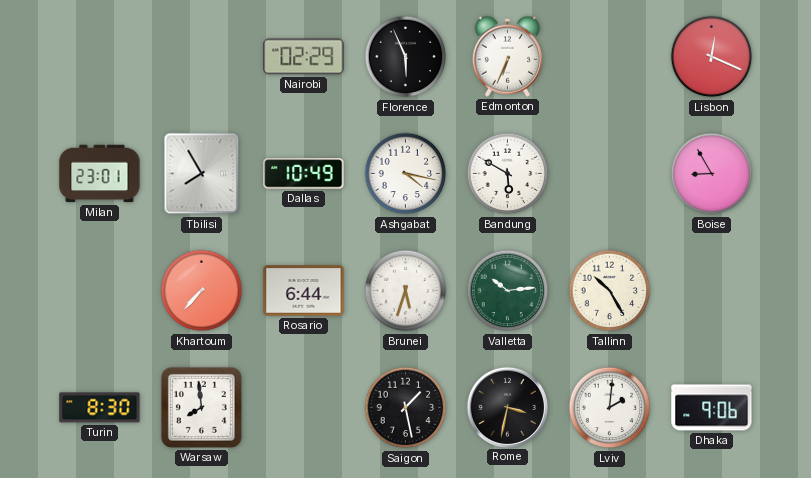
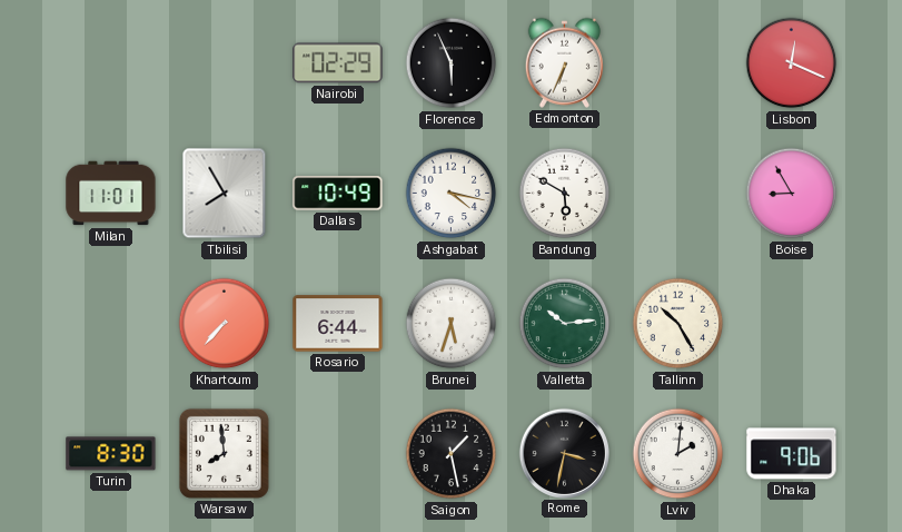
Milan: 23:01 -> 11:01 (111, 194)
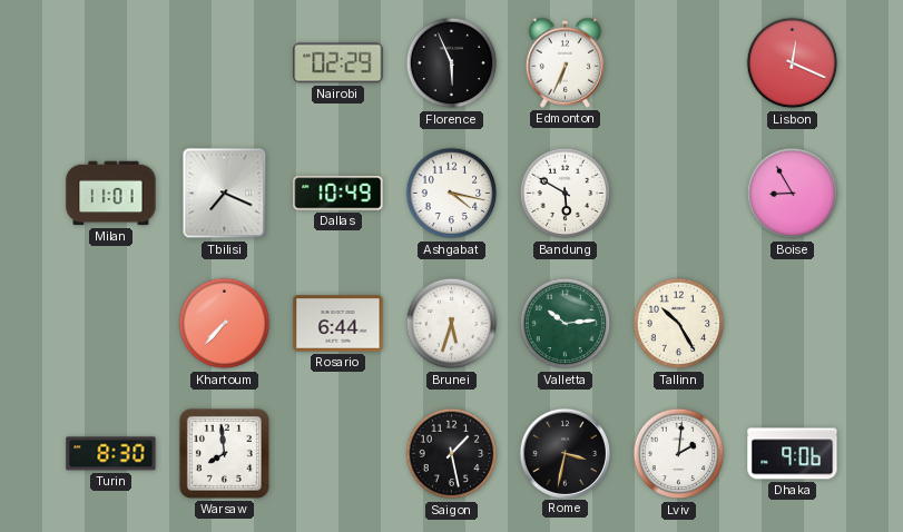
Tbilisi: 7:55 -> 7:19 (225, 194)
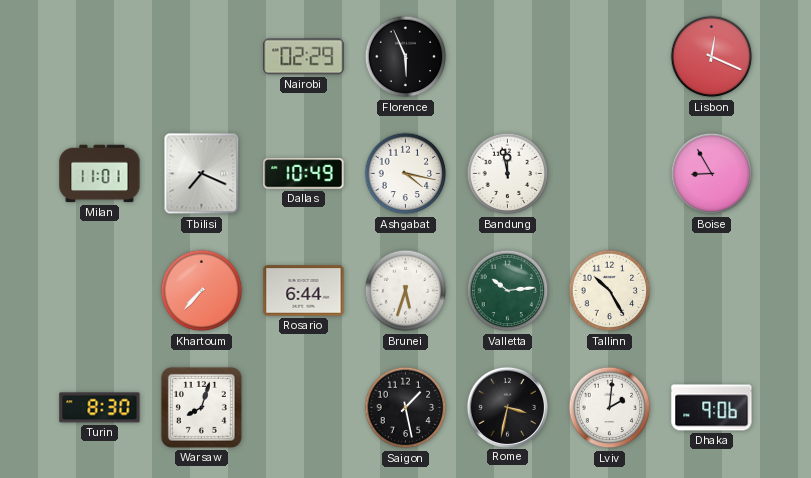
Edmonton: 6:34 -> none (565, 62)
Bandung: 5:50 -> 11:58 (508, 174)
Warsaw: 7:59 -> 8:03 (201, 407)
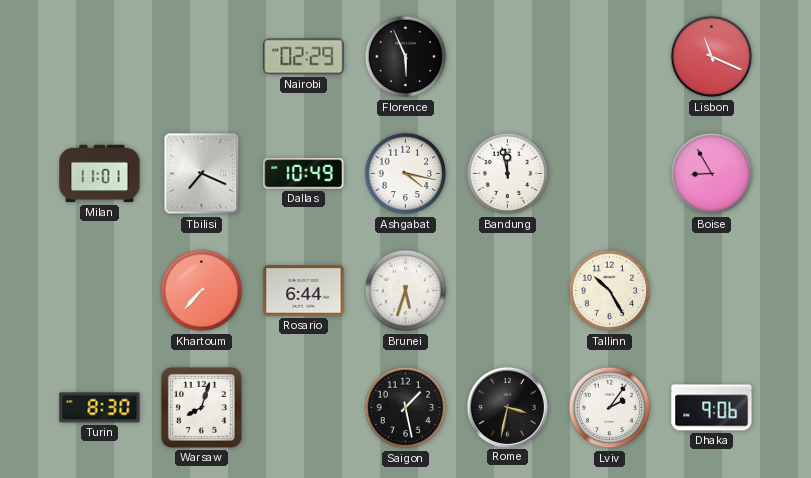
Lisbon: 12:19 -> 11:19 (712, 57)
Valletta: 10:14 -> none (508, 291)
Lviv: 2:01 -> 2:06 (610, 408)
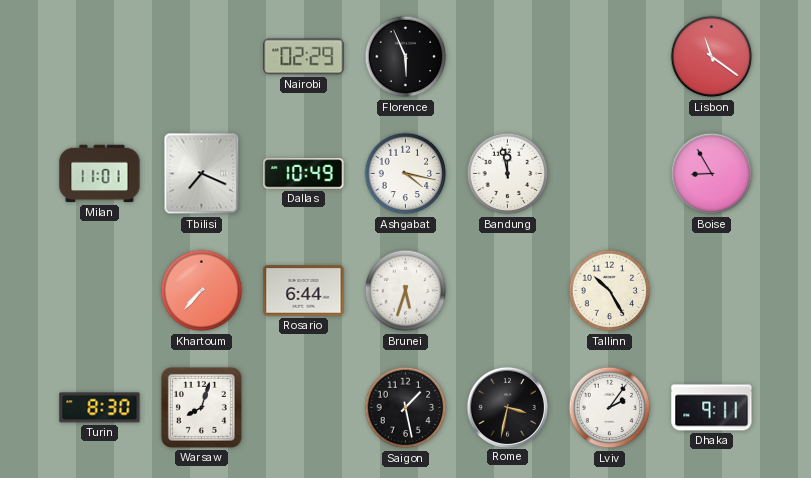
Lisbon: 11:19 -> 11:21 (712, 57)
Dhaka: 9:06 -> 9:11 (712, 408)
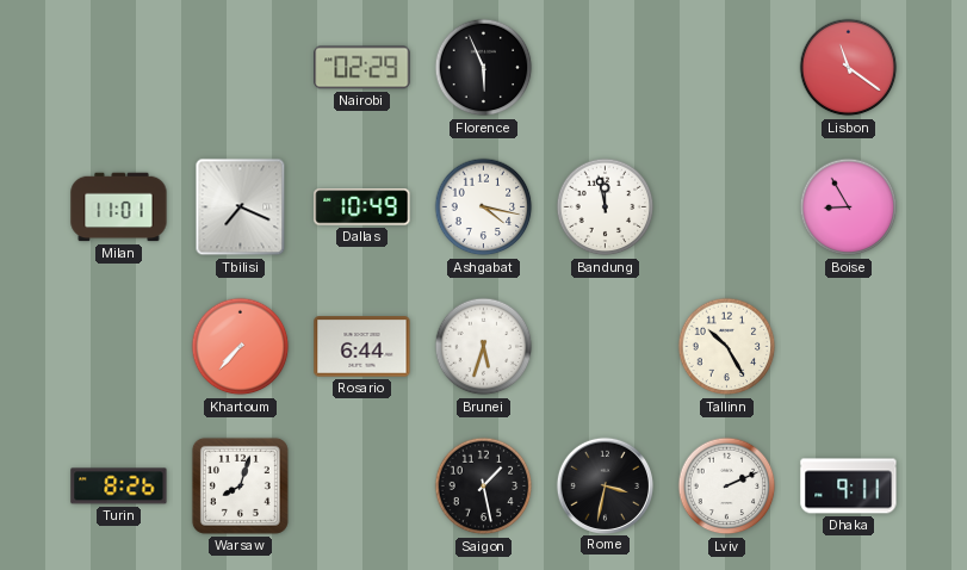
Turin: 8:30 -> 8:26 (119, 487)
Lviv: 2:06 -> 2:11 (727, 487)
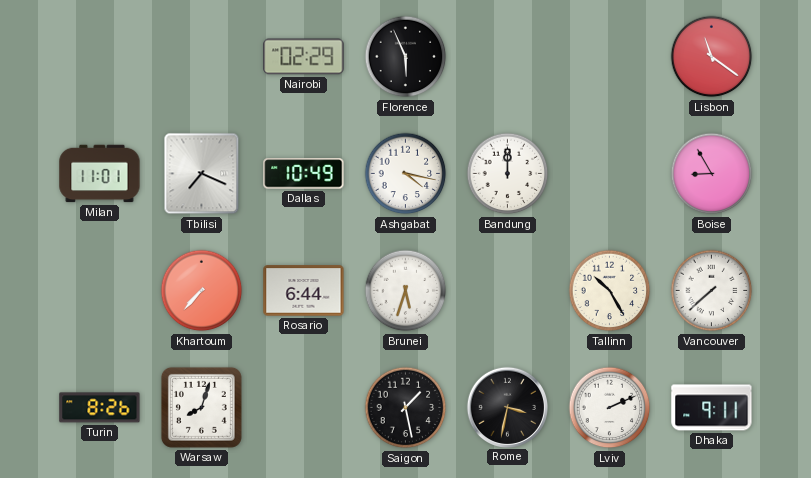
Bandung: 11:58 -> 12:00 (508, 174)
Vancouver: none -> 7:38 (712, 291)
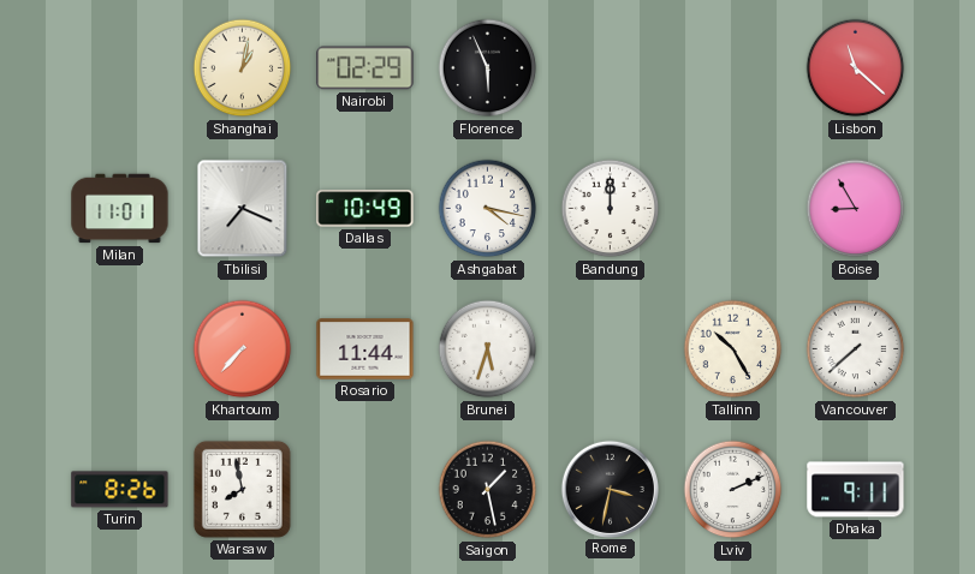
Shanghai: none -> 1:02 (243, 68)
Lisbon: 11:21 -> 11:22 (856, 68)
Rosario: 6:44 -> 11:44 (365, 349)
Warsaw: 8:03 -> 7:58 (242, 489)
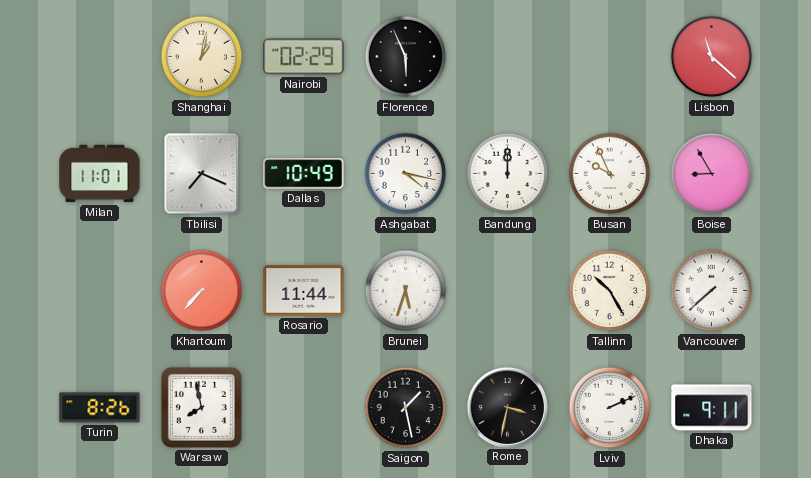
Busan: none -> 9:56 (610, 174)
